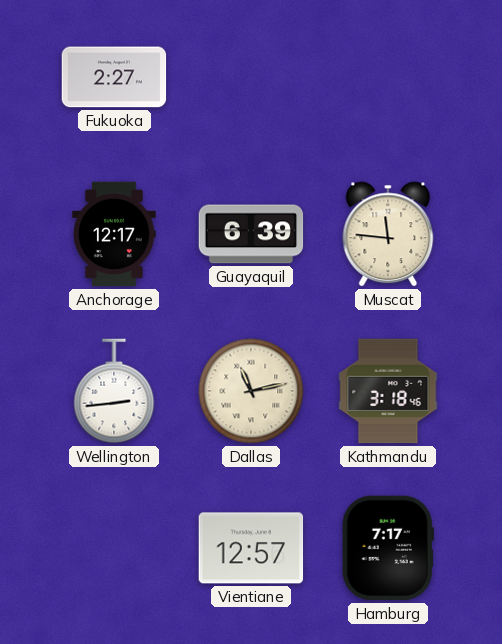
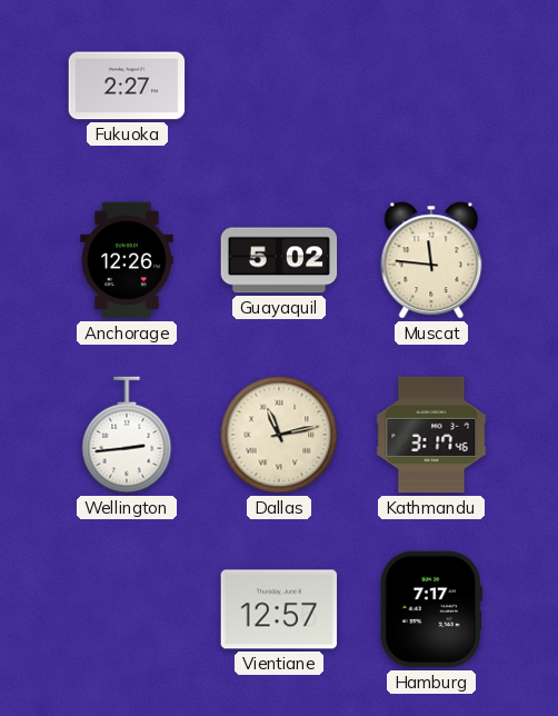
Anchorage: 12:17 -> 12:26 (127, 260)
Guayaquil: 6:39 -> 5:02 (279, 260)
Kathmandu: 3:18 -> 3:17 (431, 435)
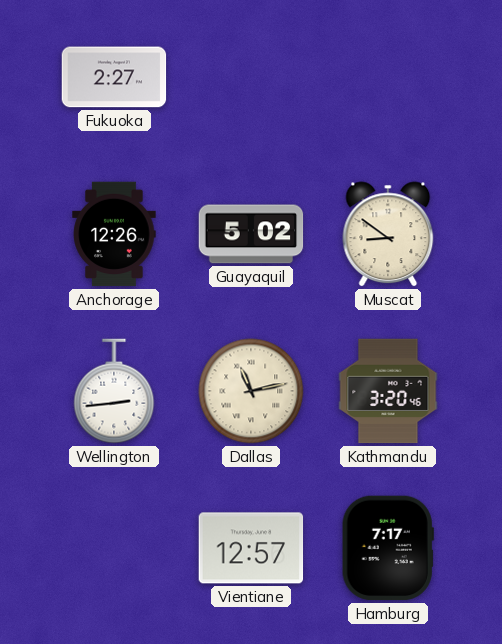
Muscat: 11:46 -> 8:51 (388, 234)
Kathmandu: 3:17 -> 3:20 (388, 391)
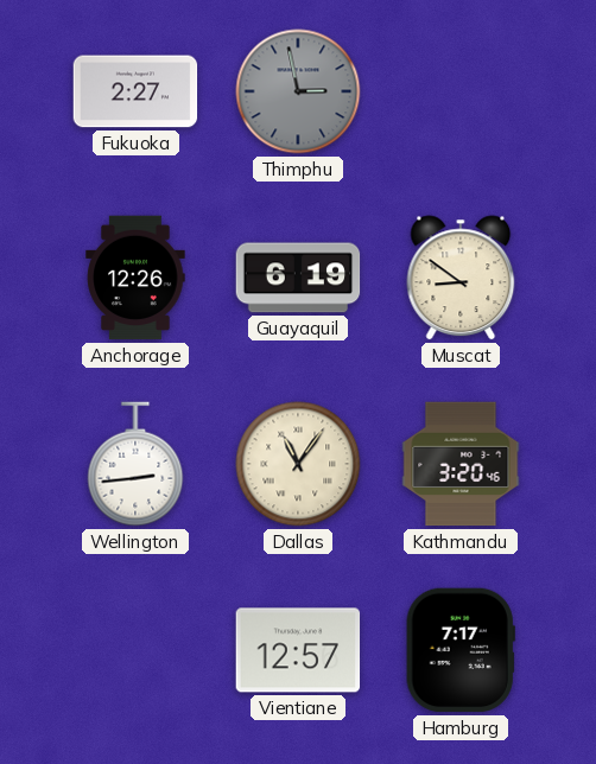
Thimphu: none -> 2:58 (298, 91)
Guayaquil: 5:02 -> 6:19 (298, 278)
Dallas: 11:13 -> 11:06 (298, 464)
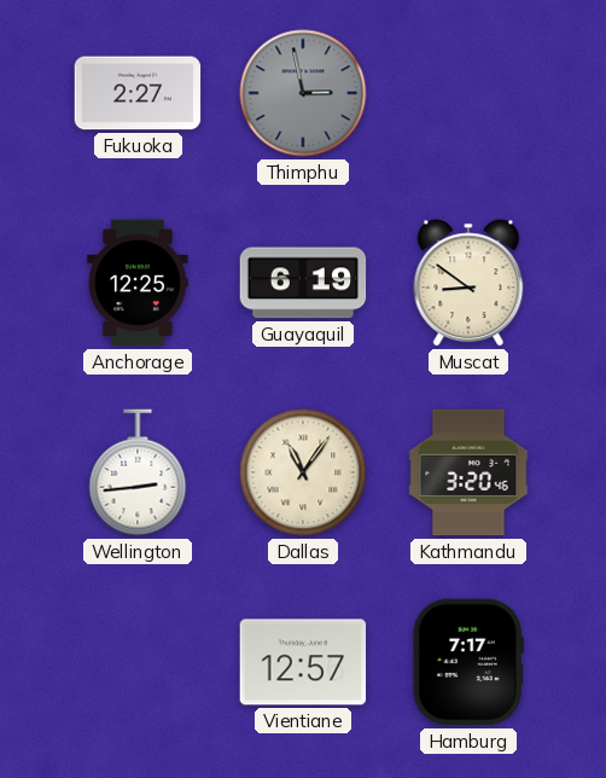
Anchorage: 12:26 -> 12:25 (138, 283)
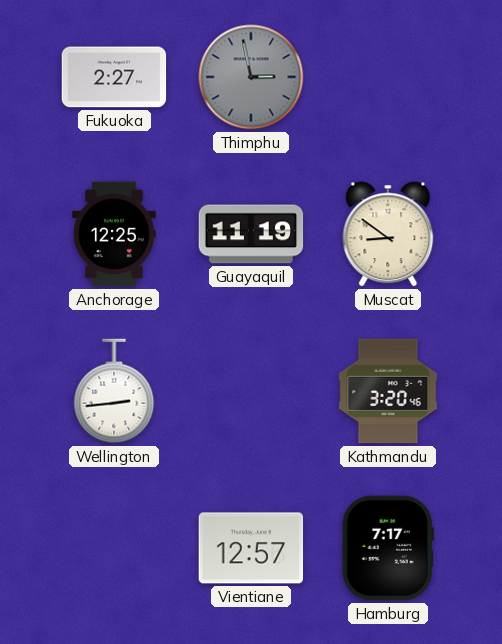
Guayaquil: 6:19 -> 11:19 (251, 234)
Dallas: 11:06 -> none (303, 472)
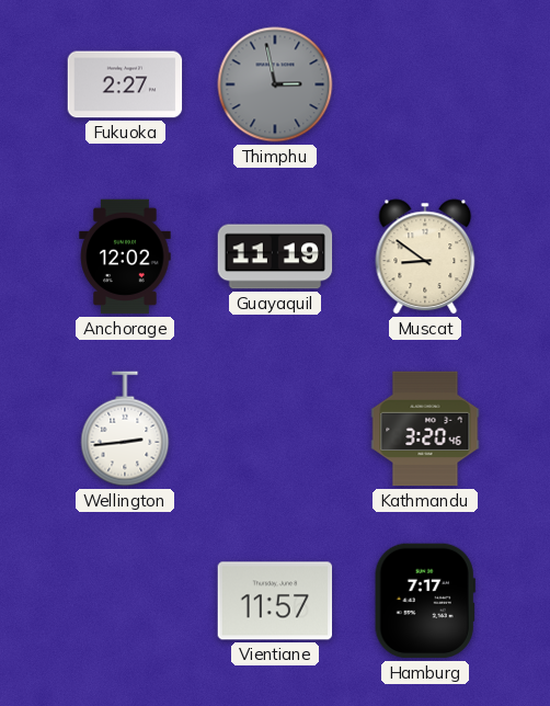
Anchorage: 12:25 -> 12:02 (125, 257)
Vientiane: 12:57 -> 11:57 (275, 601)
